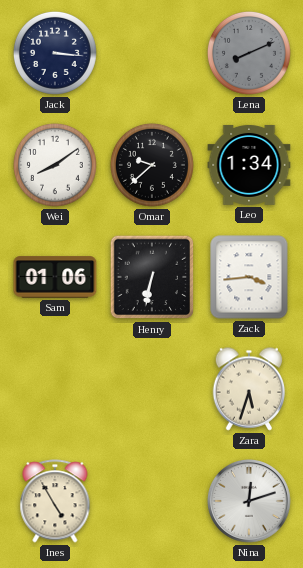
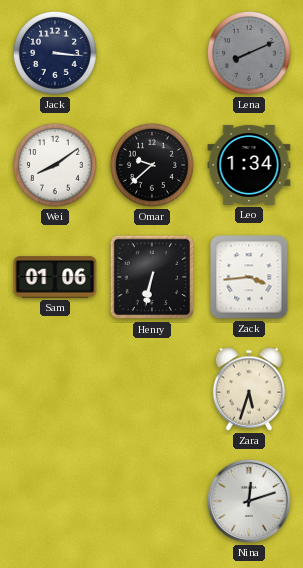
Ines: 4:55 -> none (55, 501)
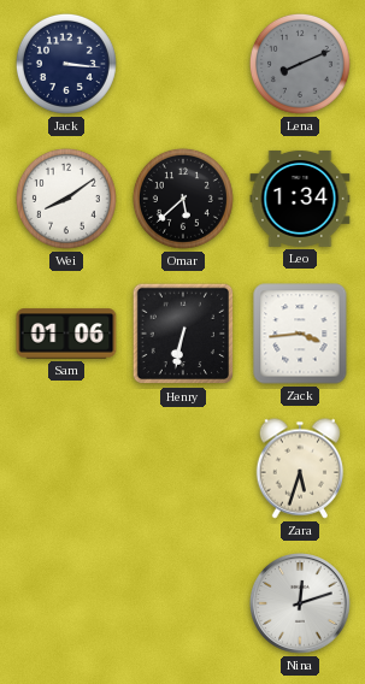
Omar: 9:38 -> 5:38 (183, 199)
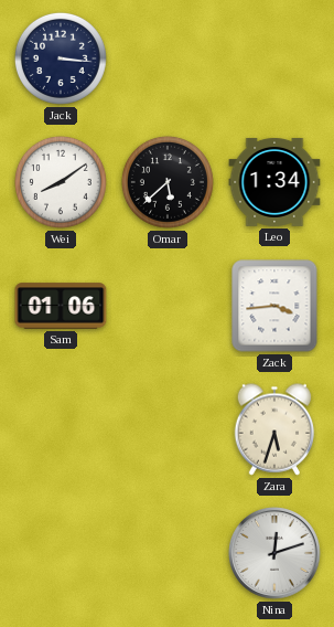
Lena: 8:11 -> none (300, 64)
Henry: 6:32 -> none (183, 334)
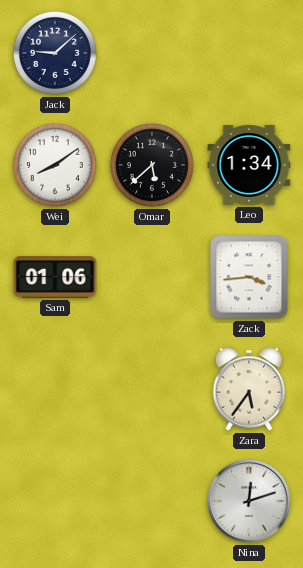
Jack: 3:16 -> 9:08 (55, 53)
Zara: 5:33 -> 5:36 (249, 389)
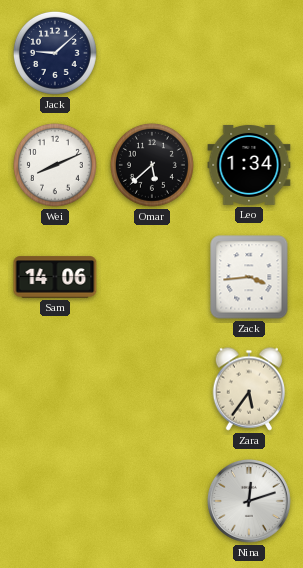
Wei: 8:09 -> 8:11 (55, 165)
Sam: 01:06 -> 14:06 (55, 277)
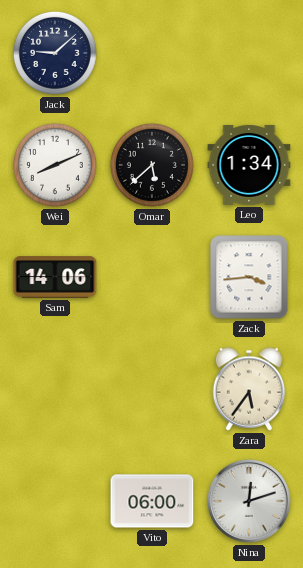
Vito: none -> 06:00 (152, 501)
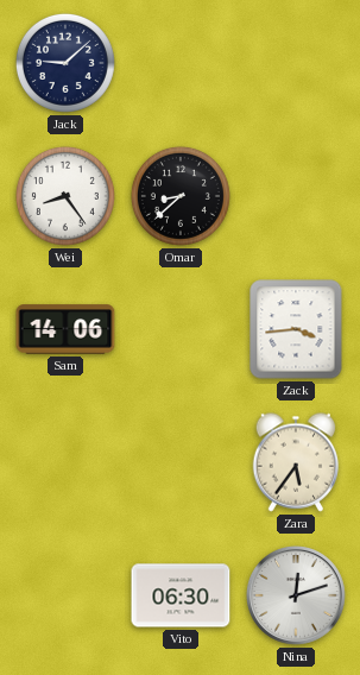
Wei: 8:11 -> 8:24 (65, 196)
Omar: 5:38 -> 8:38 (181, 196)
Leo: 1:34 -> none (249, 165)
Vito: 06:00 -> 06:30 (181, 595)
